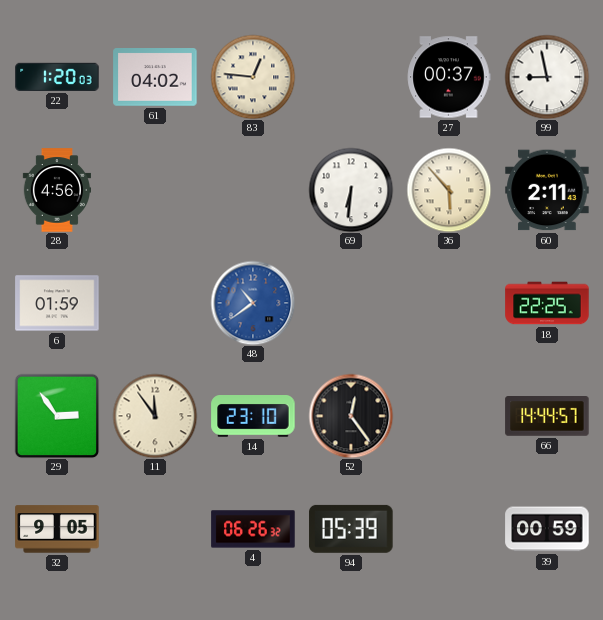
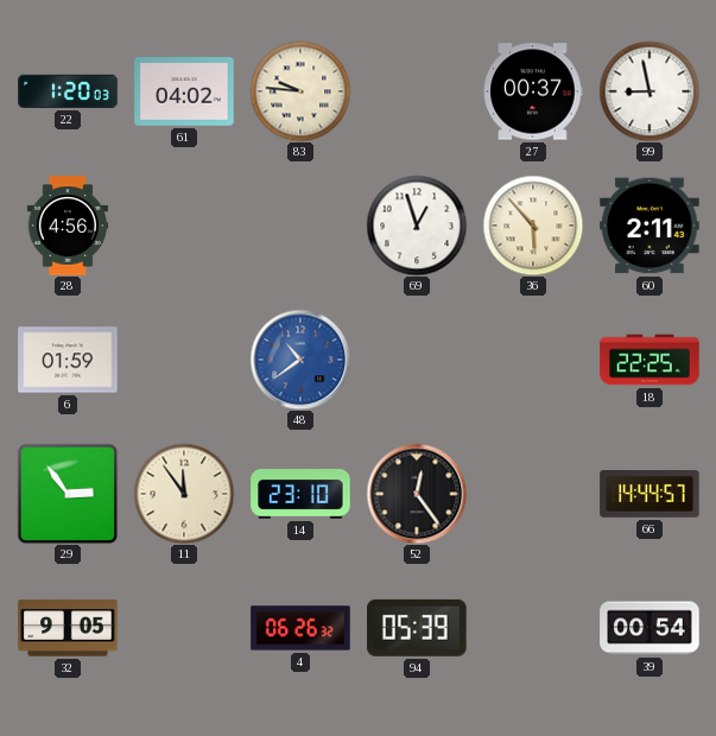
83: 12:46 -> 9:46 (300, 91)
69: 6:31 -> 12:57 (417, 226)
39: 00:59 -> 00:54 (650, 628)
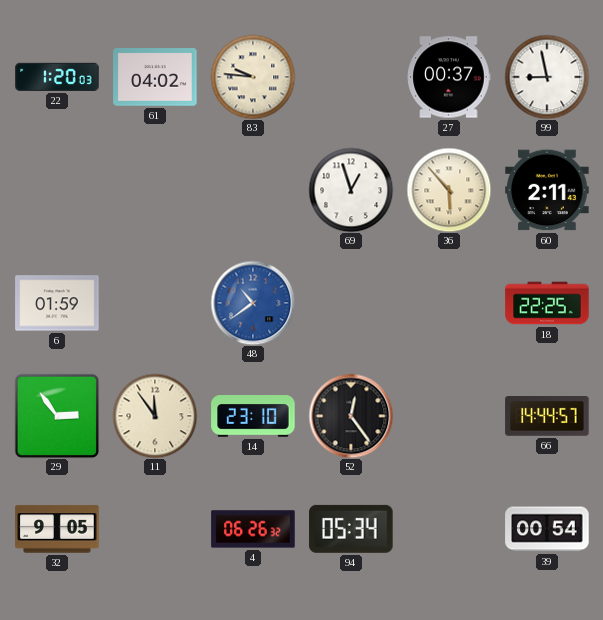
28: 4:56 -> none (66, 226)
94: 05:39 -> 05:34 (351, 529)
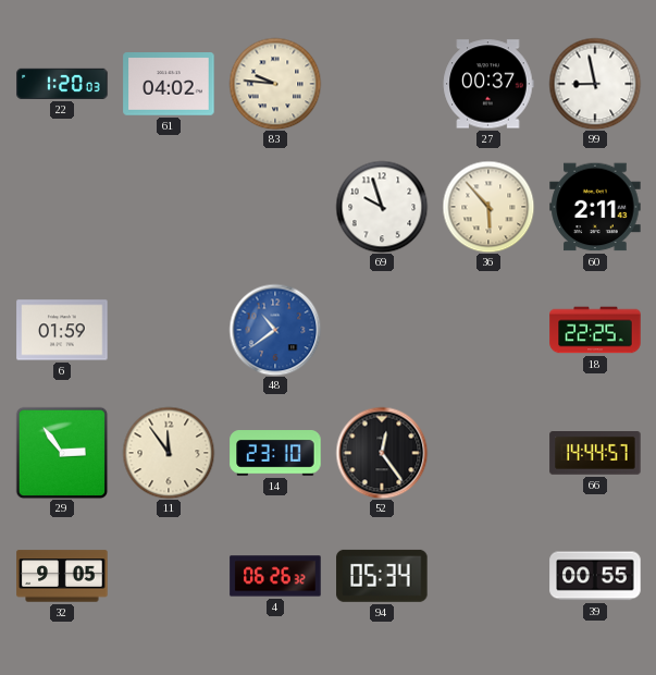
69: 12:57 -> 9:57 (382, 207)
39: 00:54 -> 00:55 (595, 576)
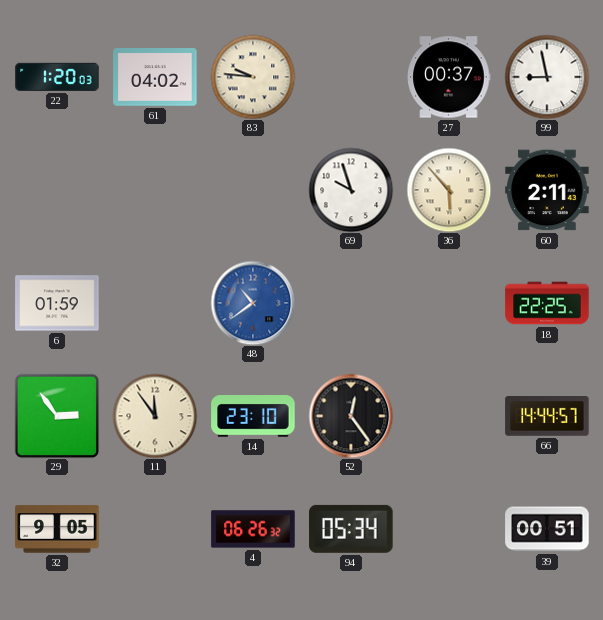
39: 00:55 -> 00:51 (547, 529)
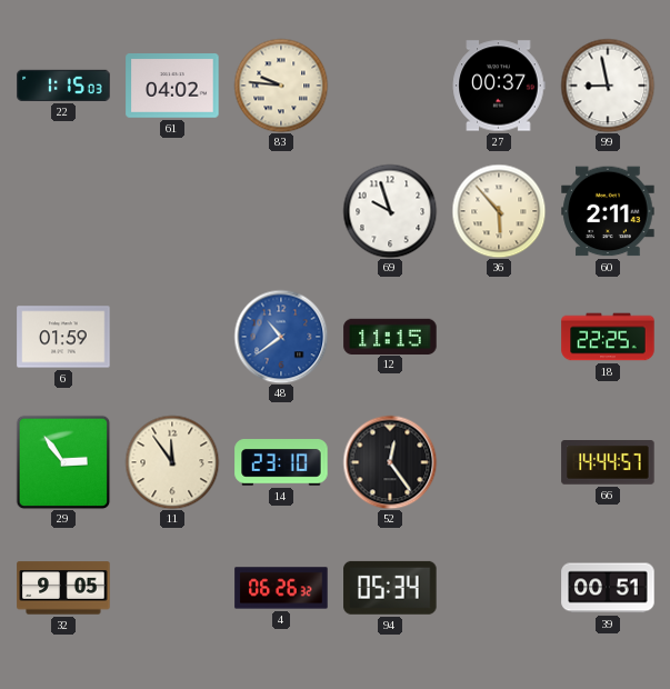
22: 1:20 -> 1:15 (63, 86)
12: none -> 11:15 (390, 336)
